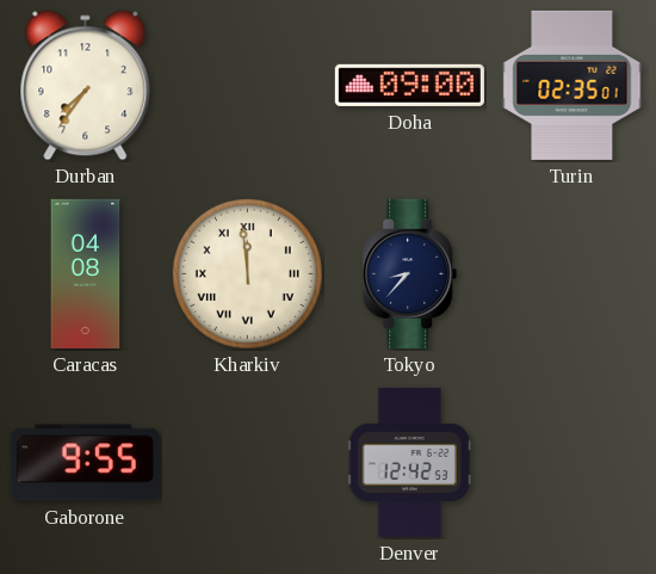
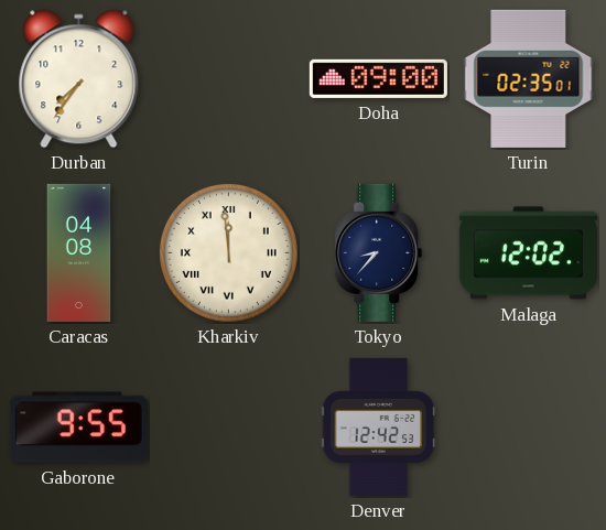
Malaga: none -> 12:02 (528, 253)
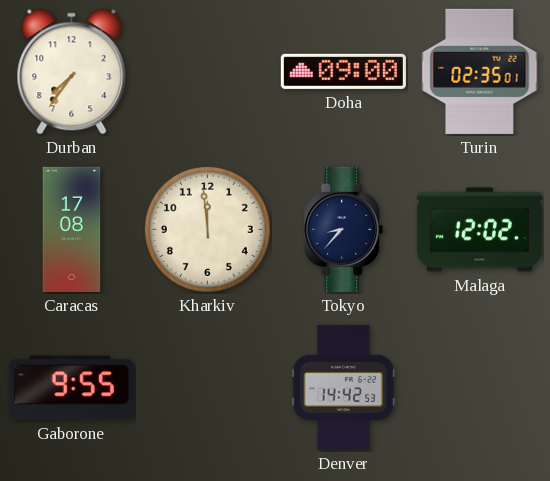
Caracas: 04:08 -> 17:08 (72, 229)
Kharkiv numerals: Roman -> Arabic (207, 229)
Denver: 12:42 -> 14:42 (344, 387)
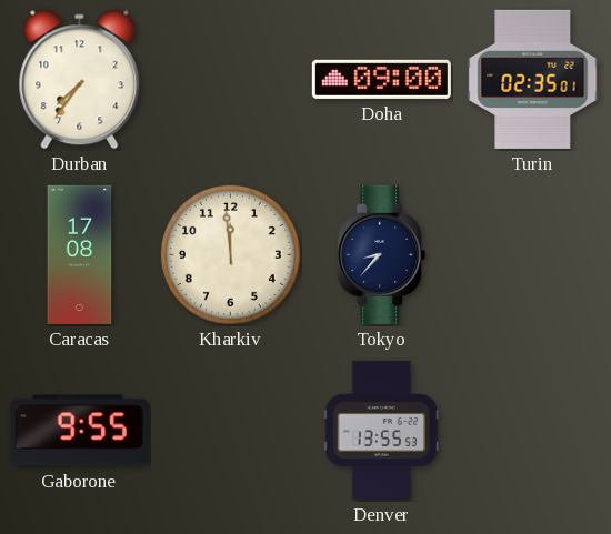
Malaga: 12:02 -> none (479, 230)
Denver: 14:42 -> 13:55 (382, 430)
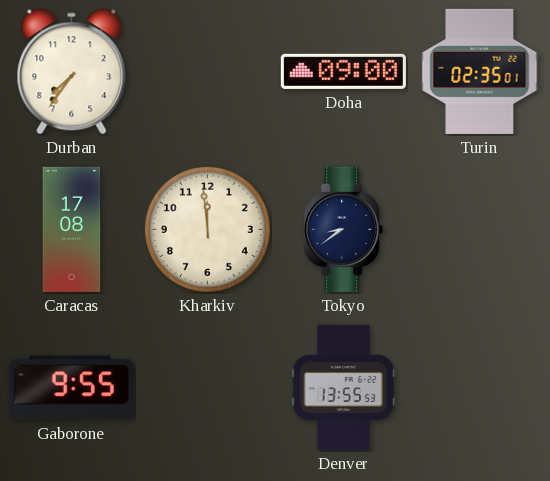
Tokyo: 8:37 -> 8:39 (344, 229)
